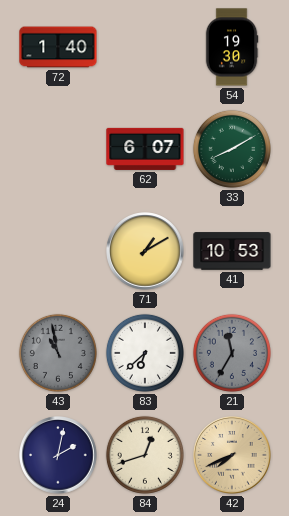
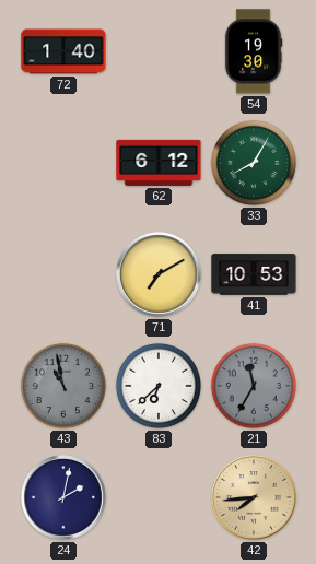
62: 6:07 -> 6:12 (159, 163)
33: 8:10 -> 8:05 (254, 163)
71: 1:10 -> 7:10 (159, 274)
84: 12:42 -> none (145, 455)
42: 7:41 -> 7:44 (254, 497)
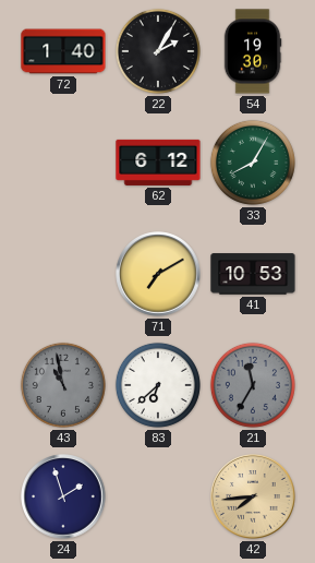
22: none -> 2:05 (158, 51)
24: 2:02 -> 1:57 (63, 496)
